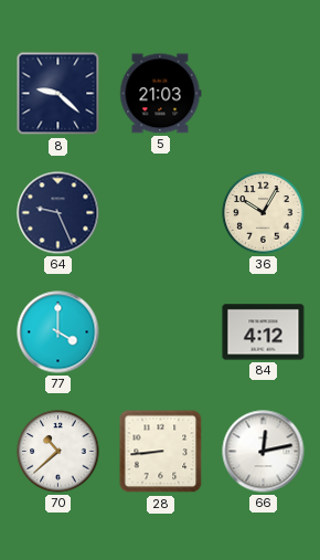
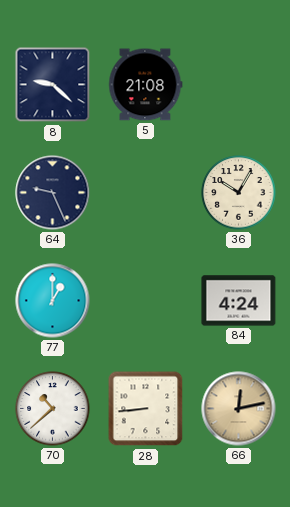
5: 21:03 -> 21:08 (146, 85)
77: 4:00 -> 1:00 (53, 301)
84: 4:12 -> 4:24 (239, 301)
66 dial: white -> champagne (239, 409)
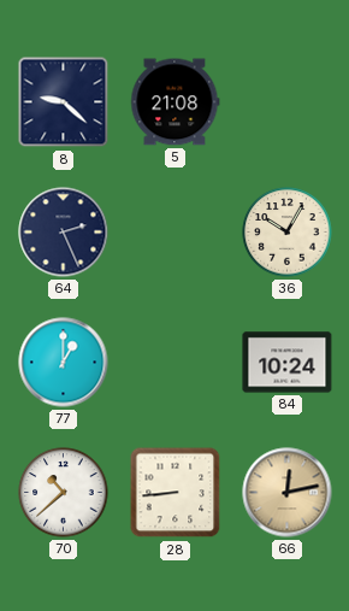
64: 9:26 -> 2:26 (64, 233)
84: 4:24 -> 10:24 (288, 363)
